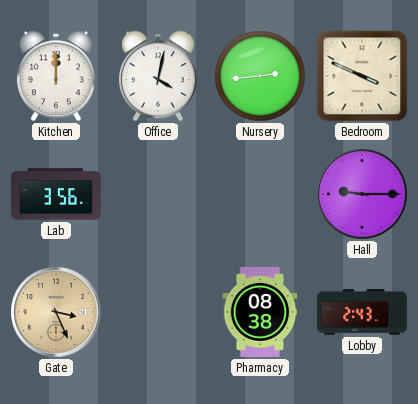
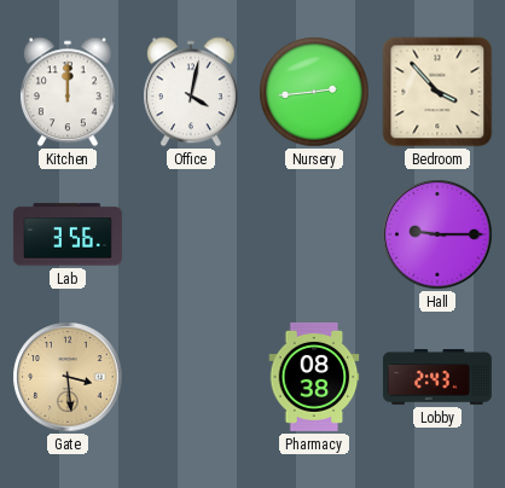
Bedroom: 3:49 -> 3:53 (437, 92)
Gate: 3:26 -> 3:29 (68, 377)
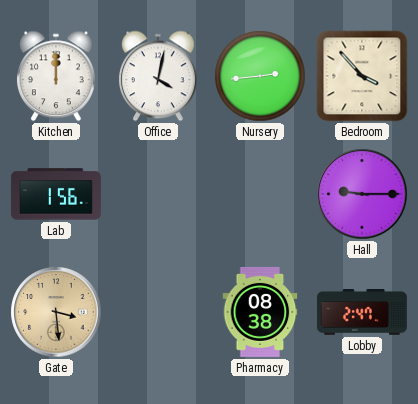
Lab: 3:56 -> 1:56 (56, 194)
Lobby: 2:43 -> 2:47 (362, 312)
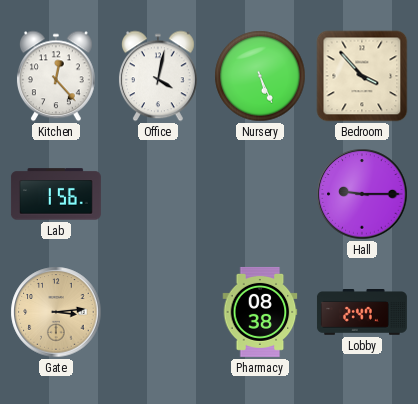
Kitchen: 12:00 -> 12:23 (56, 76)
Nursery: 2:44 -> 5:26 (260, 76)
Gate: 3:29 -> 3:14 (56, 312)
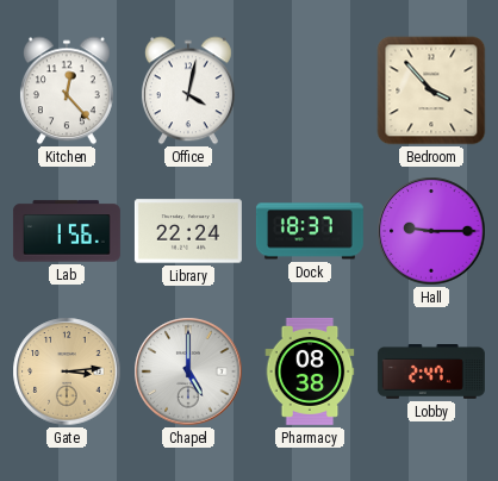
Nursery: 5:26 -> none (260, 76)
Library: none -> 22:24 (188, 231)
Dock: none -> 18:37 (310, 231)
Chapel: none -> 5:00 (188, 371)
